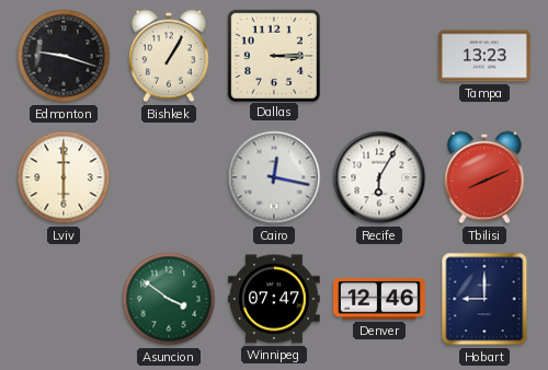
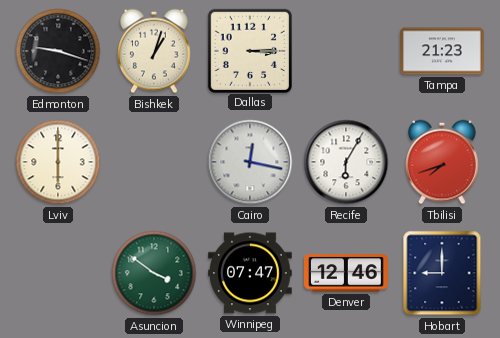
Bishkek: 1:05 -> 1:03 (155, 51)
Tampa: 13:23 -> 21:23 (442, 51)
Tbilisi: 8:11 -> 7:42 (443, 162)
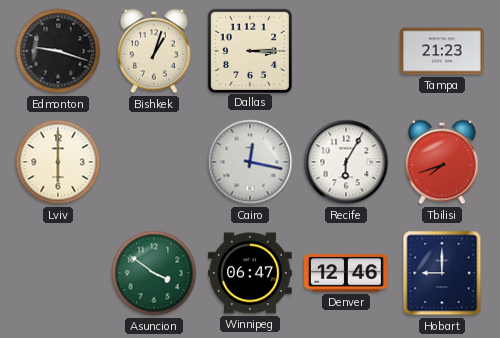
Winnipeg: 07:47 -> 06:47 (250, 273)
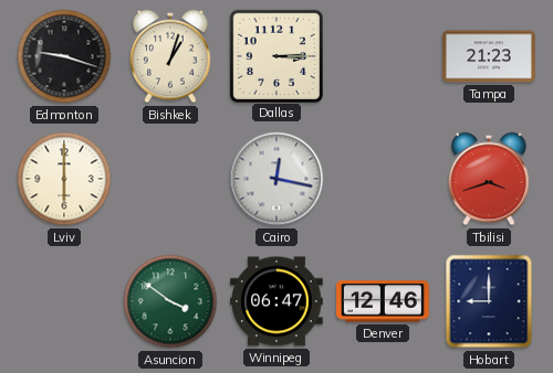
Recife: 6:05 -> none (346, 162)
Tbilisi: 7:42 -> 3:42 (490, 179)
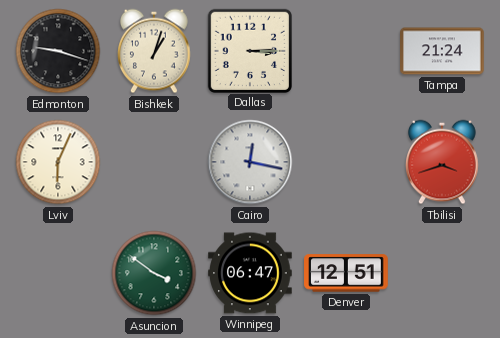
Tampa: 21:23 -> 21:24 (442, 51)
Lviv: 6:00 -> 6:04 (58, 162)
Denver: 12:46 -> 12:51 (346, 273)
Hobart: 9:00 -> none (489, 301)
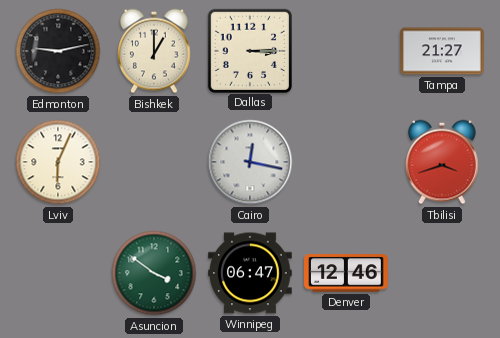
Edmonton: 9:18 -> 9:13 (58, 51)
Bishkek: 1:03 -> 1:00 (155, 51)
Tampa: 21:24 -> 21:27 (442, 51)
Denver: 12:51 -> 12:46 (346, 273)
